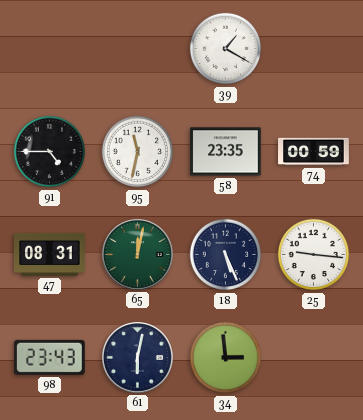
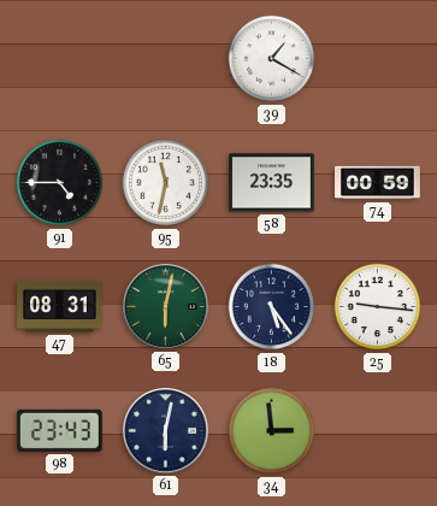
65: 12:02 -> 6:02 (166, 307)
18: 5:26 -> 5:24 (272, 307)
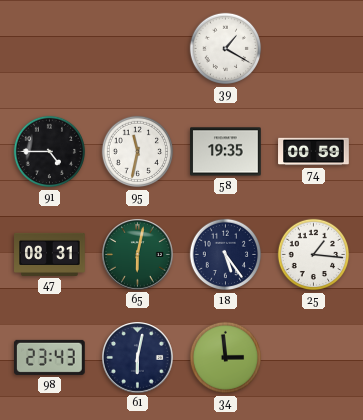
58: 23:35 -> 19:35 (226, 152)
25: 9:16 -> 1:16 (314, 255)
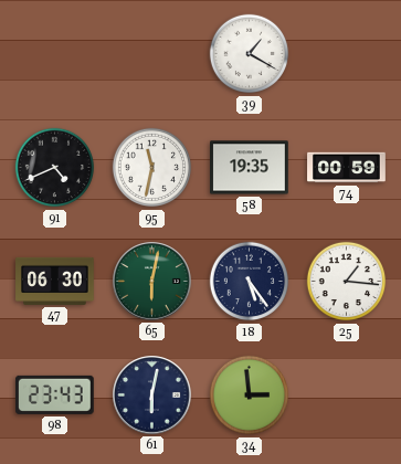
91: 4:45 -> 4:41 (55, 168)
47: 08:31 -> 06:30 (55, 281)
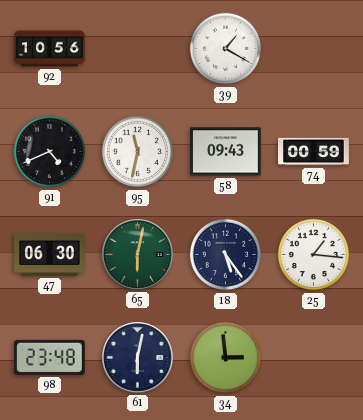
92: none -> 10:56 (50, 49)
58: 19:35 -> 09:43 (226, 152)
98: 23:43 -> 23:48 (50, 357)
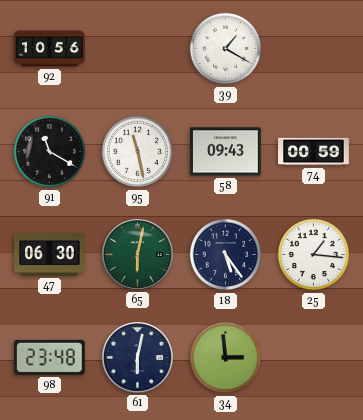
91: 4:41 -> 11:20 (50, 152)
95: 11:32 -> 11:28 (138, 152)
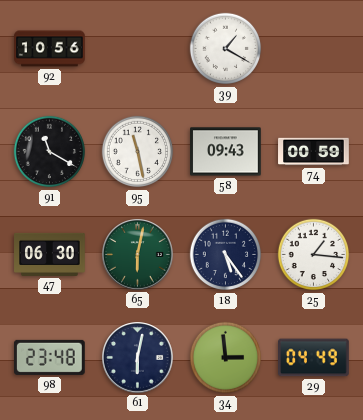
29: none -> 04:49 (314, 358)
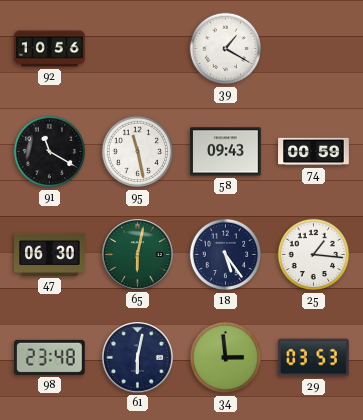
29: 04:49 -> 03:53 (314, 358)
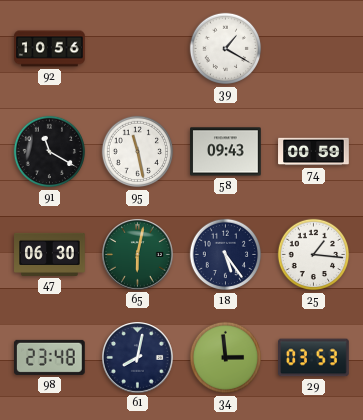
61: 6:02 -> 8:02 (138, 358)
